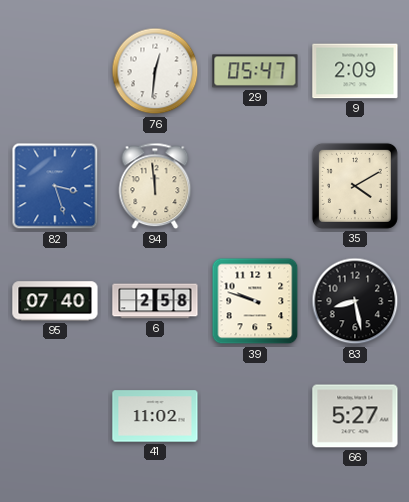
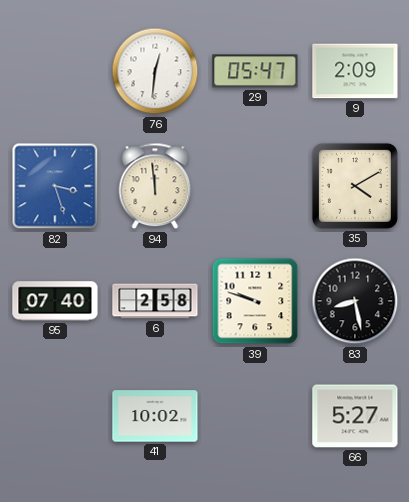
41: 11:02 -> 10:02 (155, 416)
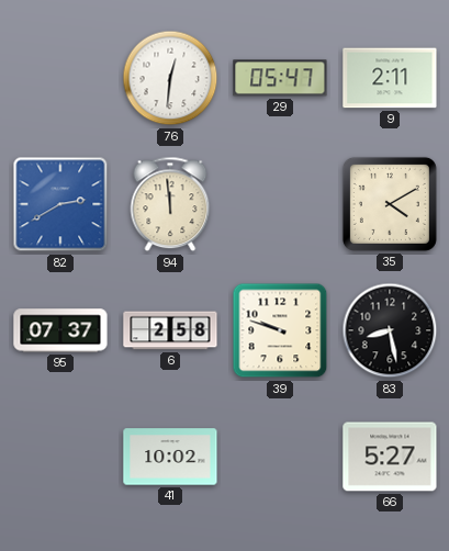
9: 2:09 -> 2:11 (390, 78)
82: 3:27 -> 2:40 (60, 204)
95: 07:40 -> 07:37 (60, 330)
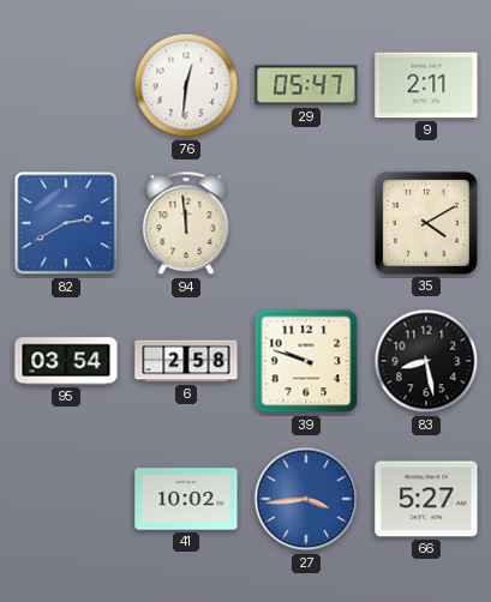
95: 07:37 -> 03:54 (66, 361)
27: none -> 3:44 (306, 499)
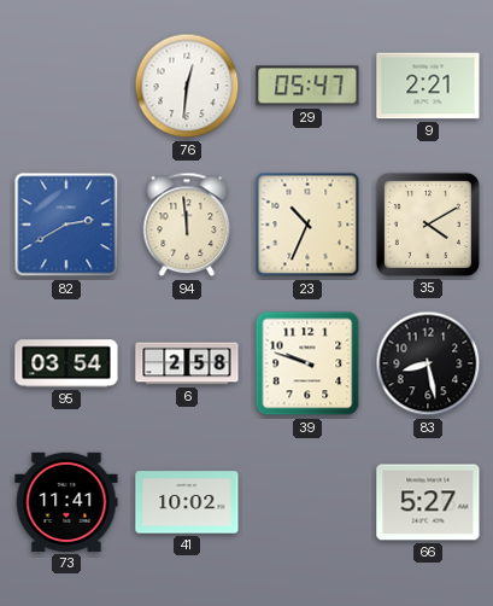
9: 2:11 -> 2:21 (428, 86)
23: none -> 10:34 (307, 225)
73: none -> 11:41 (66, 502)
27: 3:44 -> none (306, 499)
